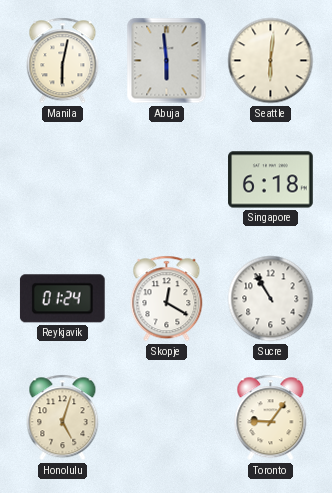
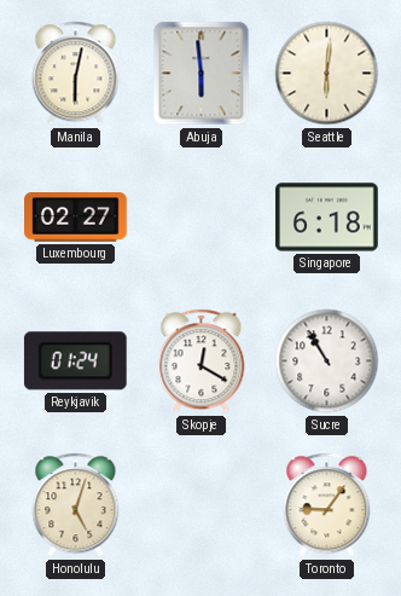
Luxembourg: none -> 02:27 (76, 218)
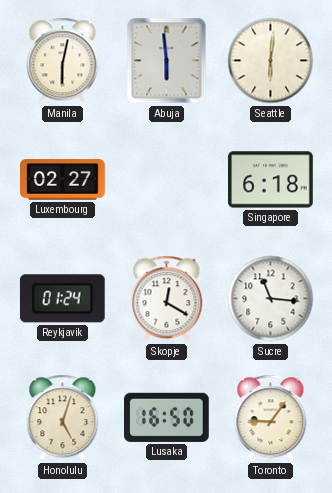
Sucre: 10:55 -> 11:16 (271, 299)
Lusaka: none -> 16:50 (167, 417)
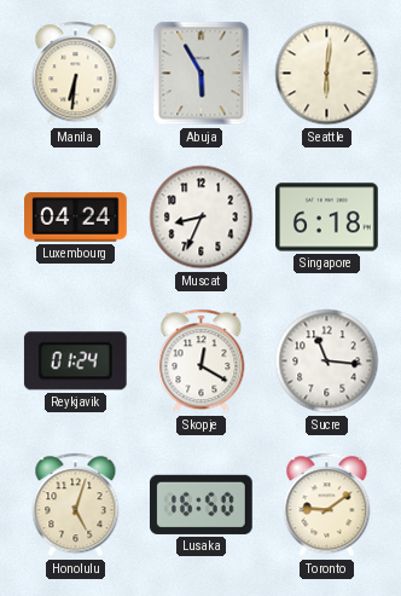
Manila: 6:02 -> 6:31 (76, 74)
Abuja: 5:59 -> 5:55 (202, 74)
Luxembourg: 02:27 -> 04:24 (76, 218)
Muscat: none -> 8:34 (202, 218)
Toronto: 9:06 -> 9:09 (327, 505)
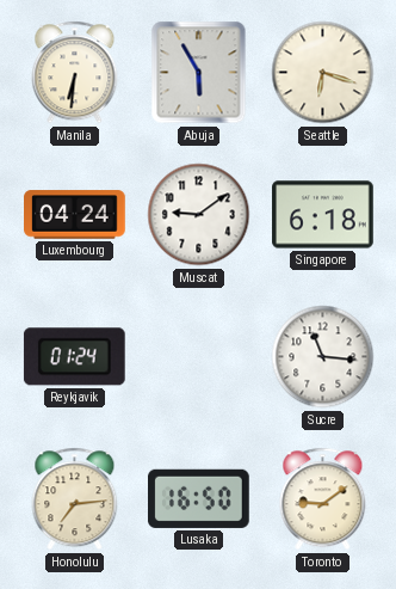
Seattle: 6:01 -> 6:18 (323, 73)
Muscat: 8:34 -> 9:09 (199, 215)
Skopje: 12:20 -> none (202, 361)
Honolulu: 5:03 -> 7:14 (75, 499)
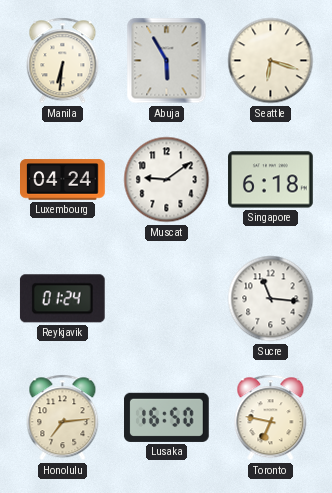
Toronto: 9:09 -> 6:47 (271, 418)
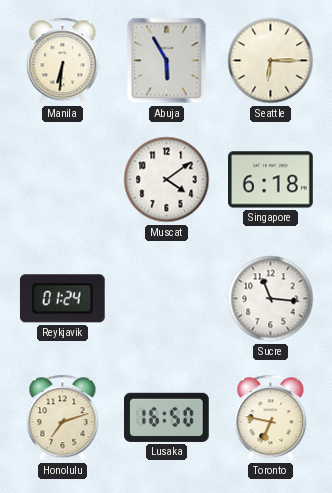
Seattle: 6:18 -> 6:15 (271, 61)
Luxembourg: 04:24 -> none (63, 180)
Muscat: 9:09 -> 4:09 (167, 180)
Honolulu: 7:14 -> 7:12 (63, 418)
